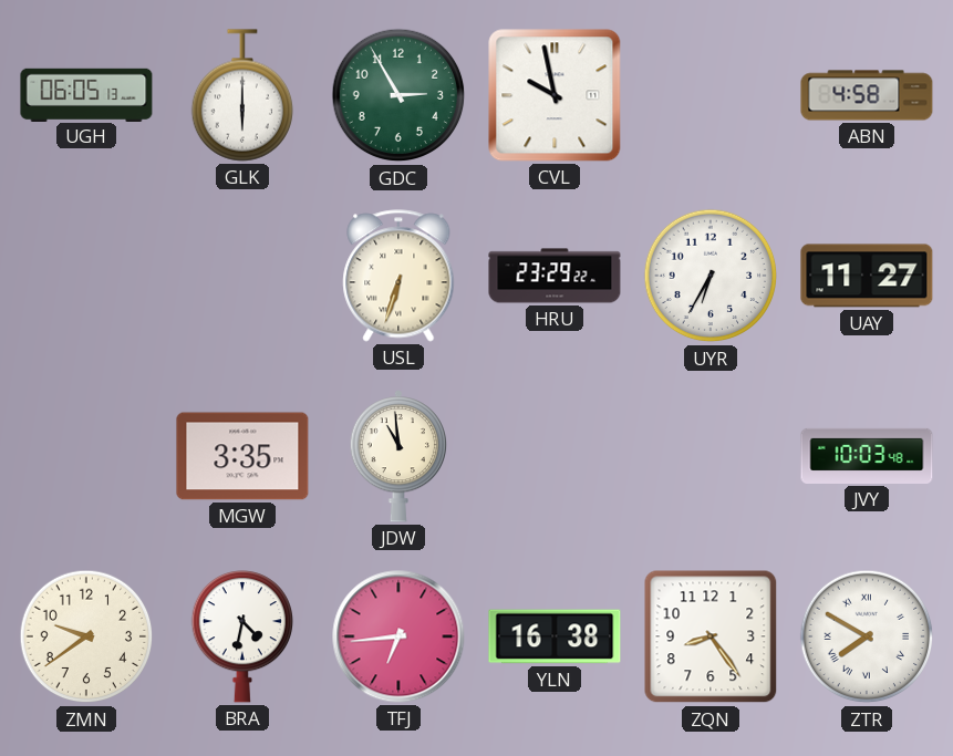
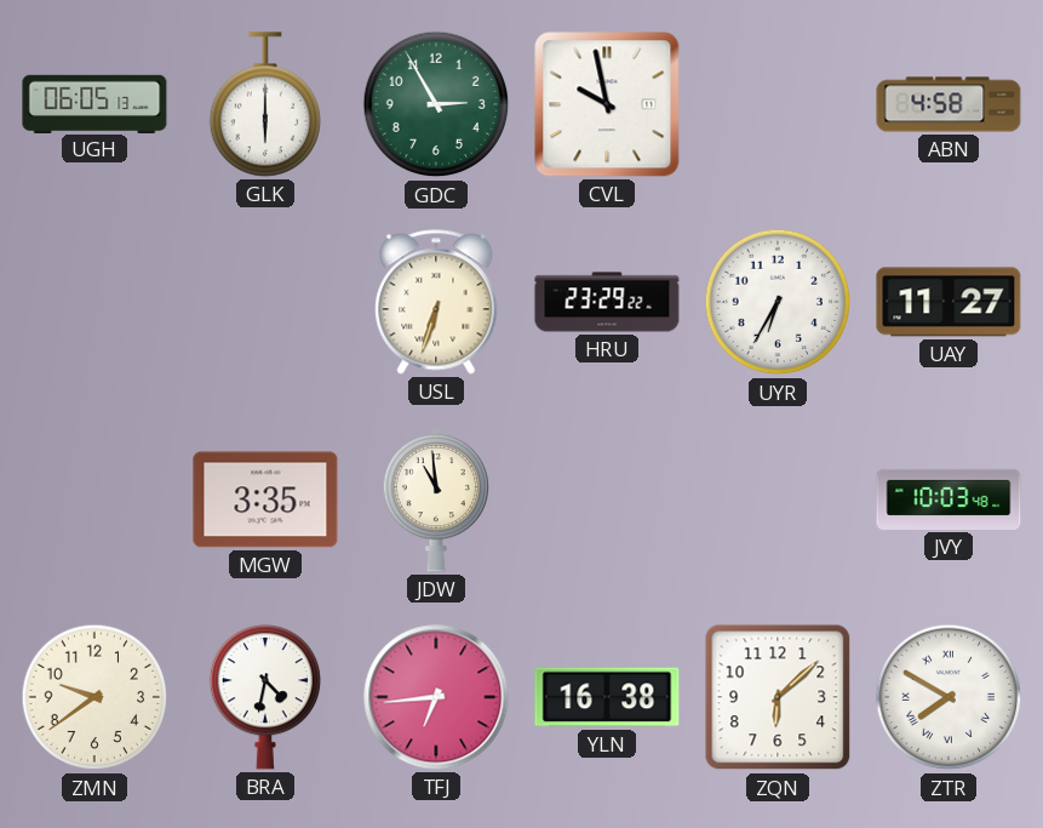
ZQN: 8:24 -> 6:08 (778, 697)
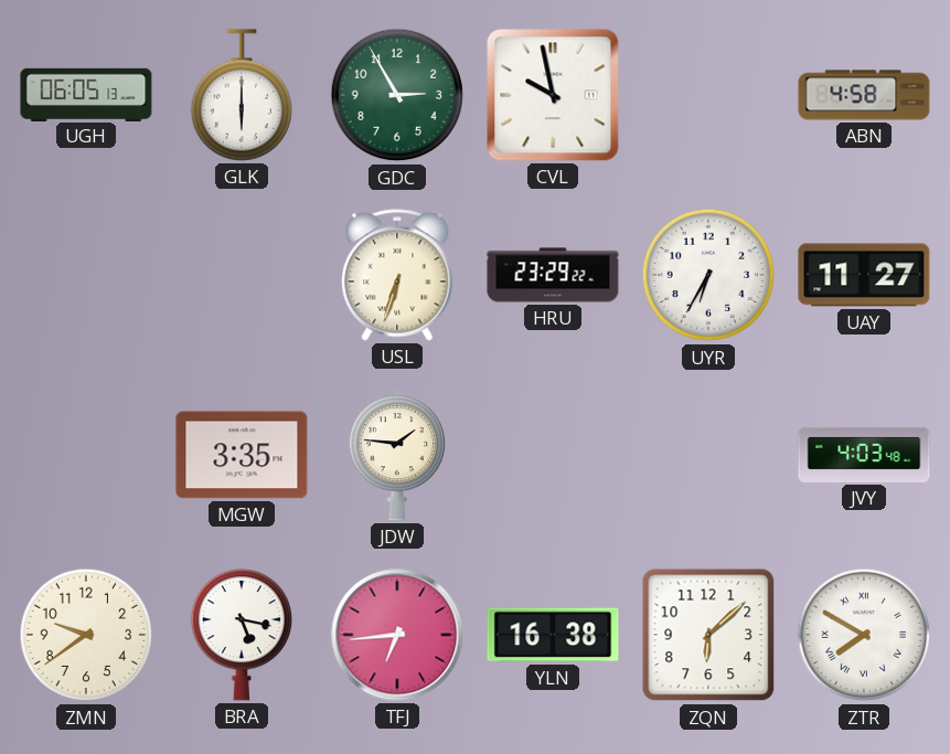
JDW: 10:59 -> 1:46 (396, 456)
JVY: 10:03 -> 4:03 (864, 455)
BRA: 4:32 -> 5:17 (241, 635)
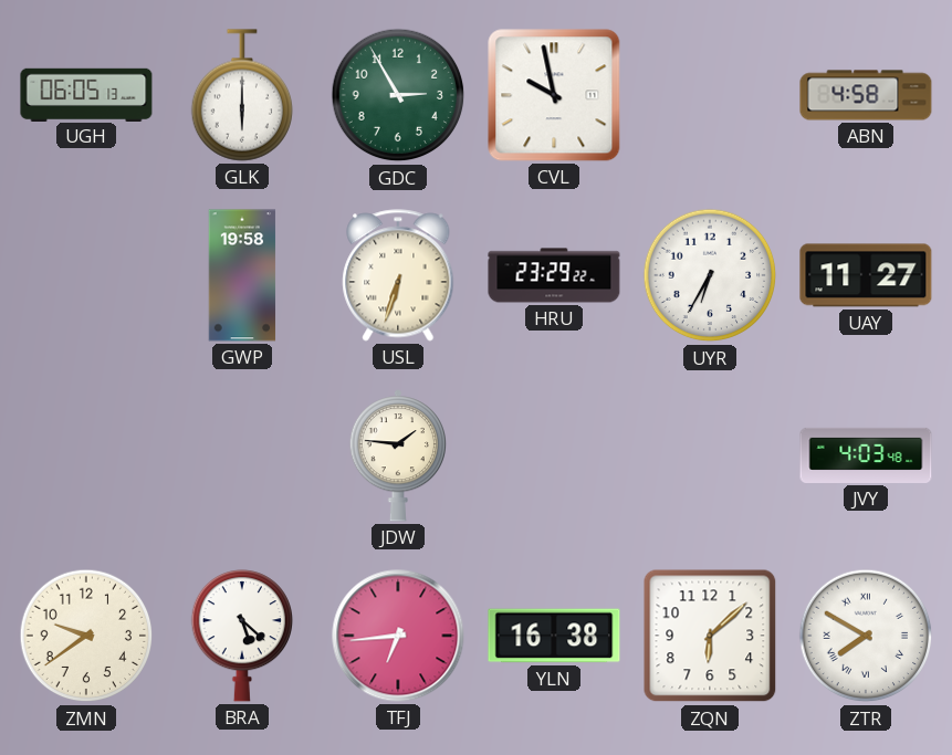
GWP: none -> 19:58 (242, 275)
MGW: 3:35 -> none (242, 455)
BRA: 5:17 -> 5:22 (241, 636)
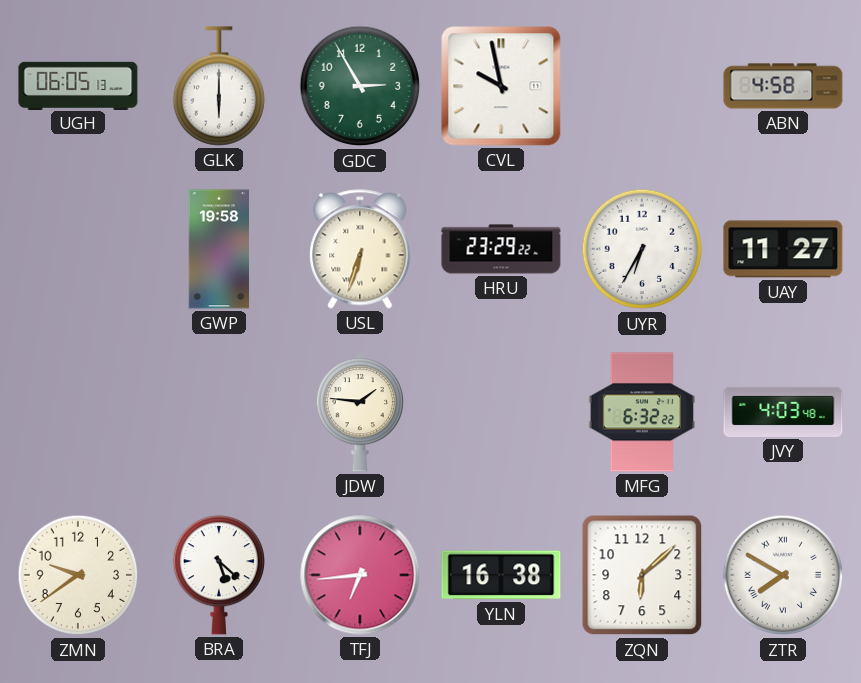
MFG: none -> 6:32 (642, 412)
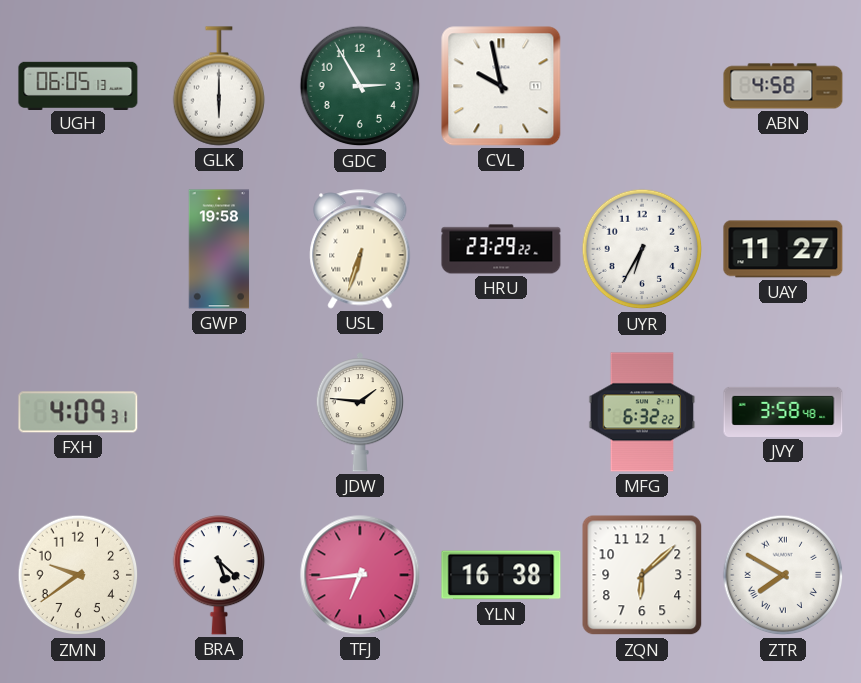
FXH: none -> 4:09 (78, 412)
JVY: 4:03 -> 3:58 (783, 412)
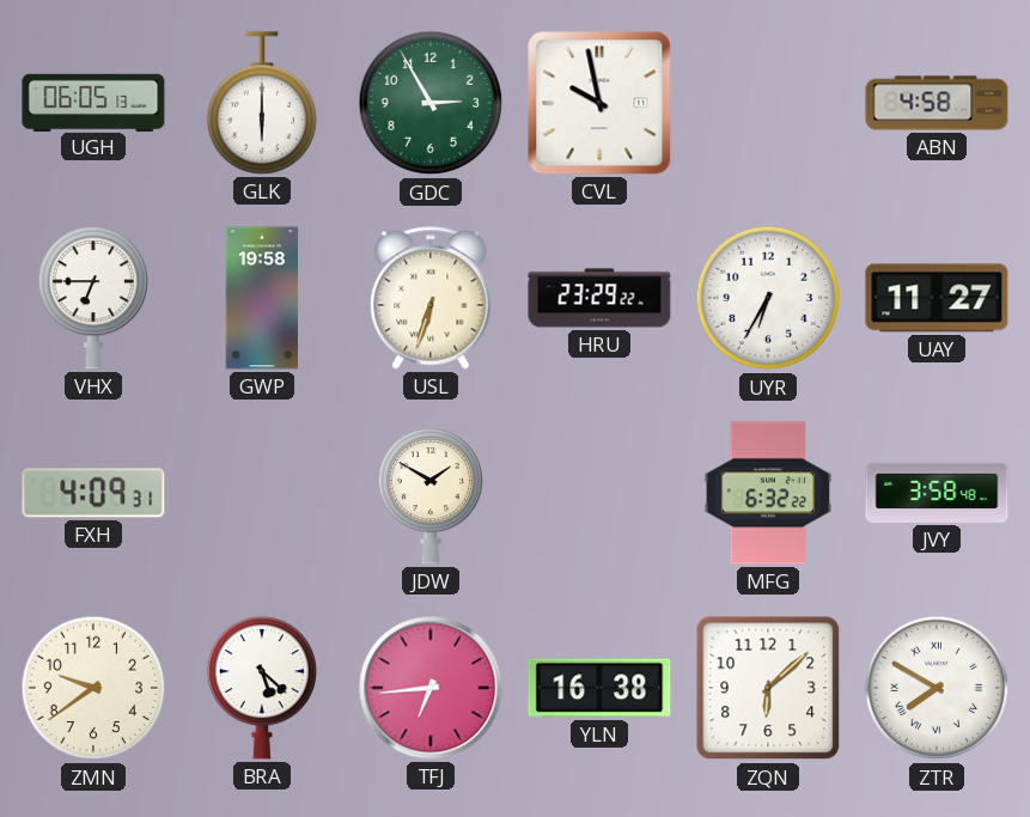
VHX: none -> 6:45 (92, 298)
JDW: 1:46 -> 1:50 (429, 494)
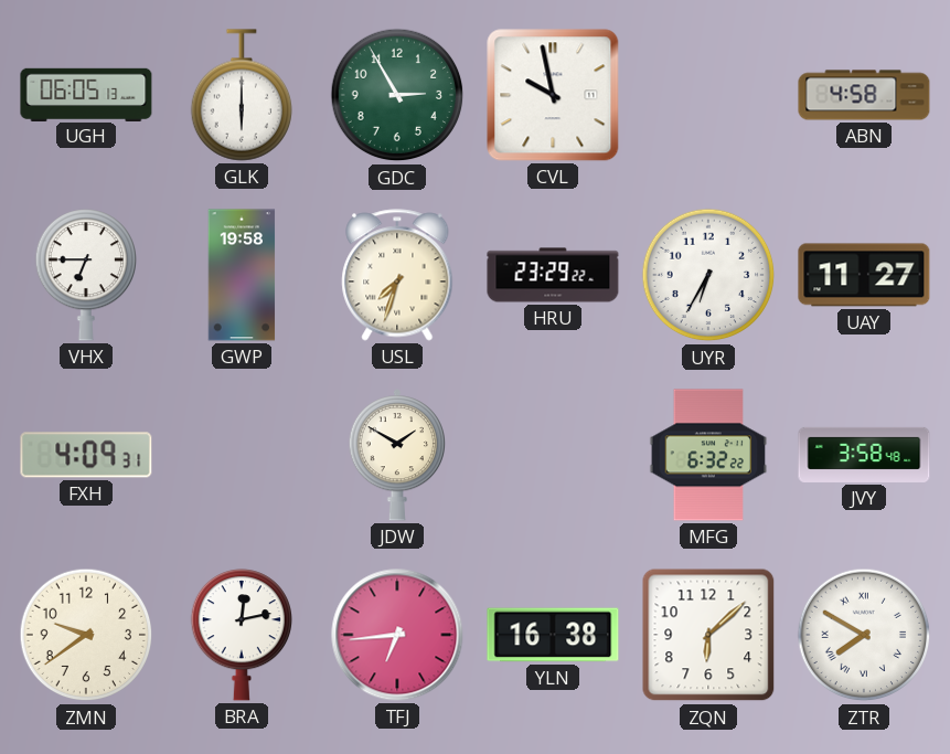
USL: 6:33 -> 7:33 (397, 275)
BRA: 5:22 -> 12:13 (241, 635)
